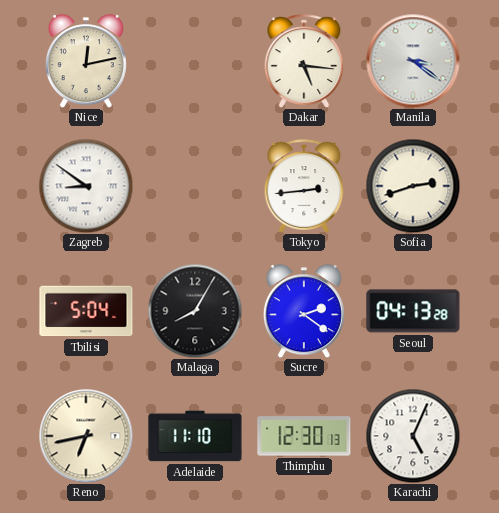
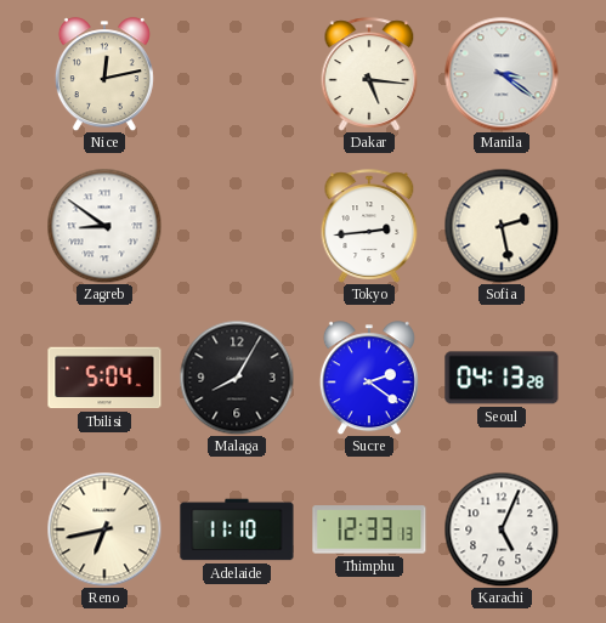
Sofia: 2:42 -> 2:28 (502, 226)
Thimphu: 12:30 -> 12:33 (369, 529)
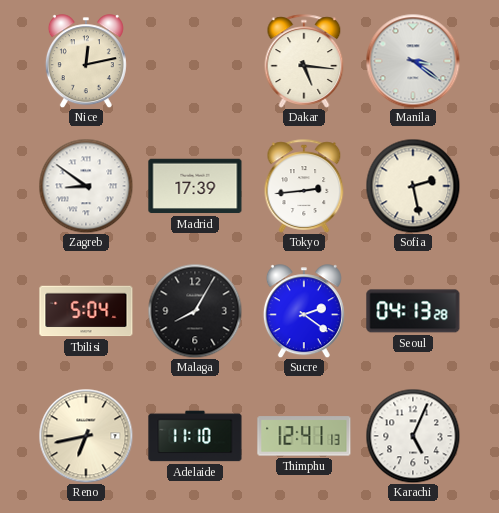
Madrid: none -> 17:39 (195, 186)
Thimphu: 12:33 -> 12:41 (304, 436)
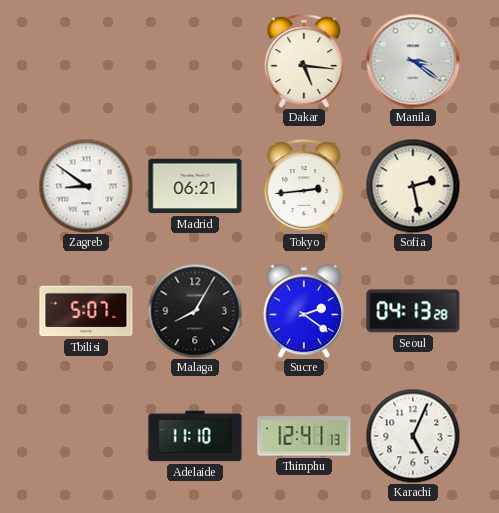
Nice: 12:13 -> none (86, 61)
Madrid: 17:39 -> 06:21 (195, 186)
Tbilisi: 5:04 -> 5:07 (86, 311)
Reno: 6:43 -> none (86, 436)
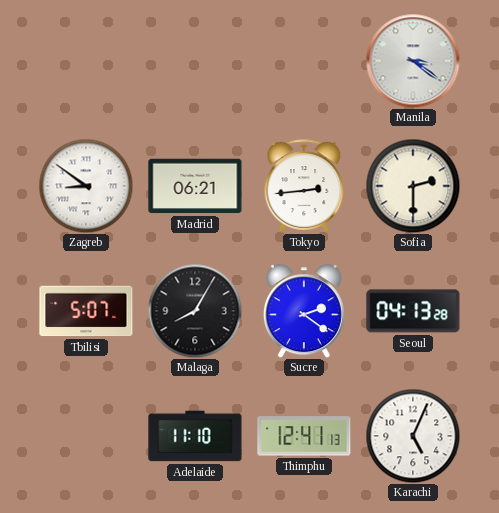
Dakar: 5:16 -> none (304, 61)
Sofia: 2:28 -> 2:30 (413, 186)
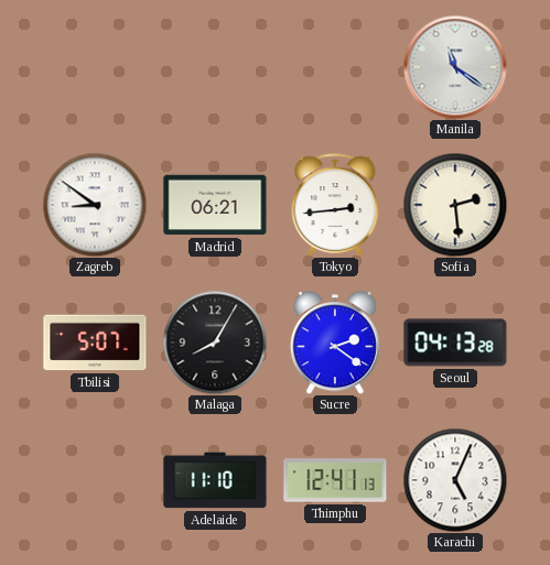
Manila: 3:21 -> 11:21 (455, 67)
Sofia: 2:30 -> 2:29 (455, 205)
